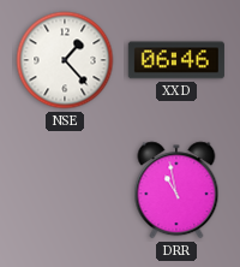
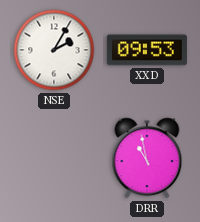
NSE: 1:23 -> 2:05 (54, 50)
XXD: 06:46 -> 09:53 (147, 50)
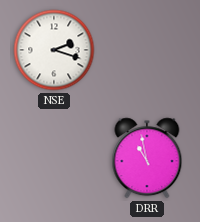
NSE: 2:05 -> 2:18 (54, 50)
XXD: 09:53 -> none (147, 50)
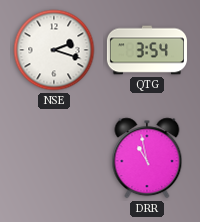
QTG: none -> 3:54 (147, 50)
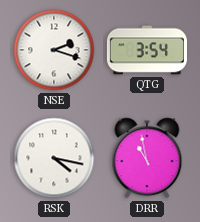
RSK: none -> 4:17 (54, 158)
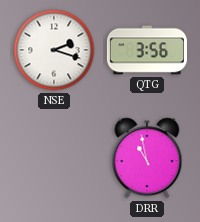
QTG: 3:54 -> 3:56 (147, 50)
RSK: 4:17 -> none (54, 158)
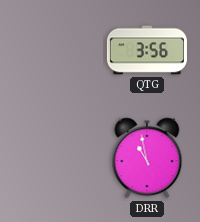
NSE: 2:18 -> none (54, 50)
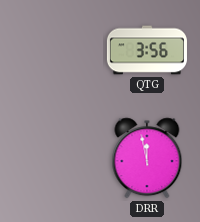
DRR: 10:58 -> 11:58 (147, 158)
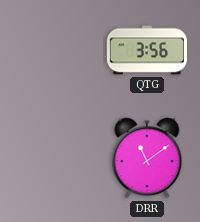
DRR: 11:58 -> 11:09 (147, 158)
